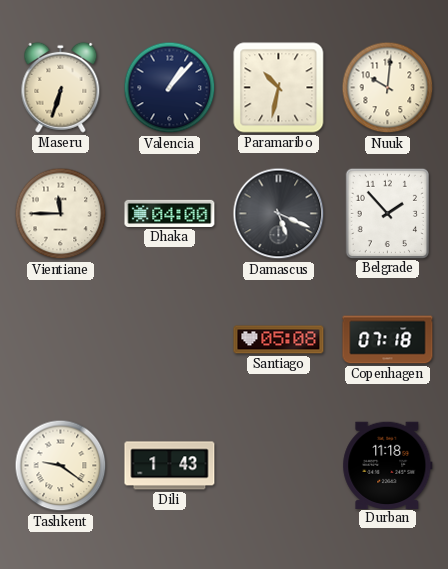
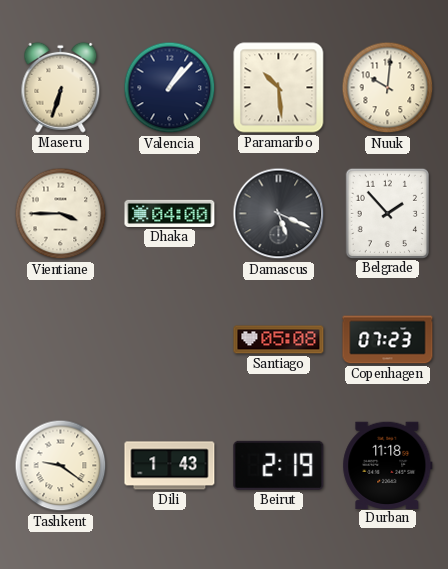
Paramaribo: 10:32 -> 10:29 (279, 88)
Vientiane: 11:45 -> 3:45 (61, 214)
Copenhagen: 07:18 -> 07:23 (388, 340)
Beirut: none -> 2:19 (279, 465)
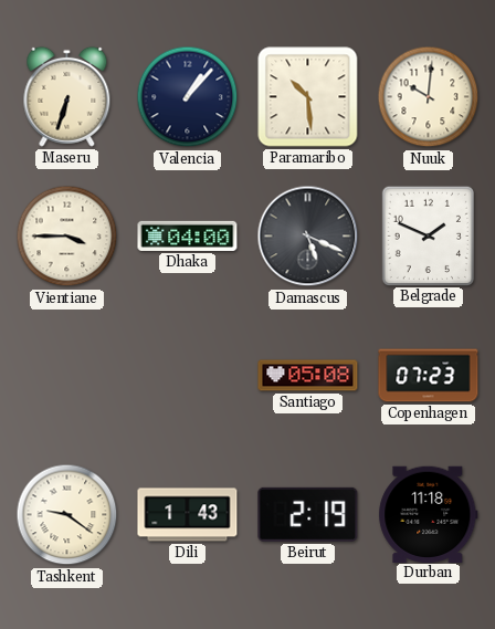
Belgrade: 1:53 -> 1:49 (428, 235)
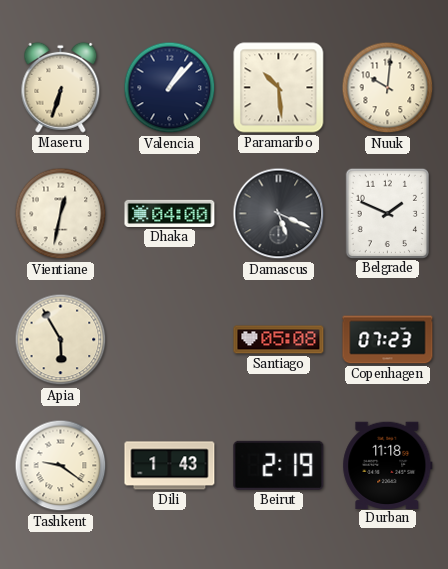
Vientiane: 3:45 -> 12:32 (61, 214)
Apia: none -> 5:55 (61, 340)
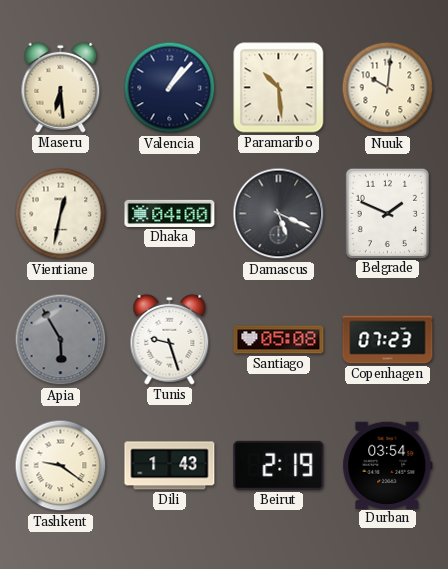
Maseru: 6:33 -> 6:29 (61, 87)
Apia dial: cream -> grey (61, 340)
Tunis: none -> 9:27 (170, 339)
Durban: 11:18 -> 03:54 (388, 465)
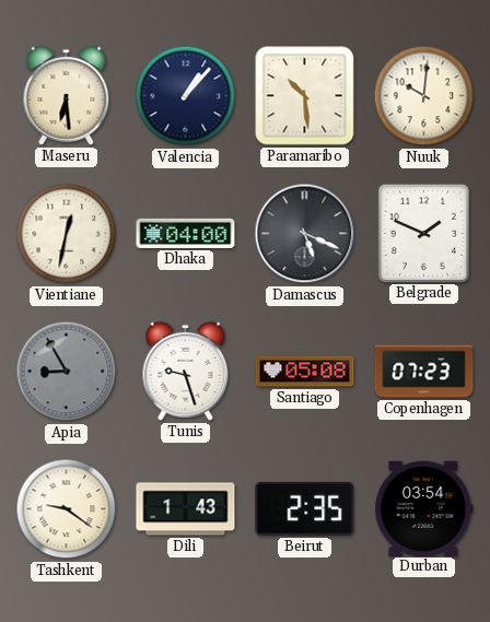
Apia: 5:55 -> 8:55 (67, 372)
Beirut: 2:19 -> 2:35 (305, 508)
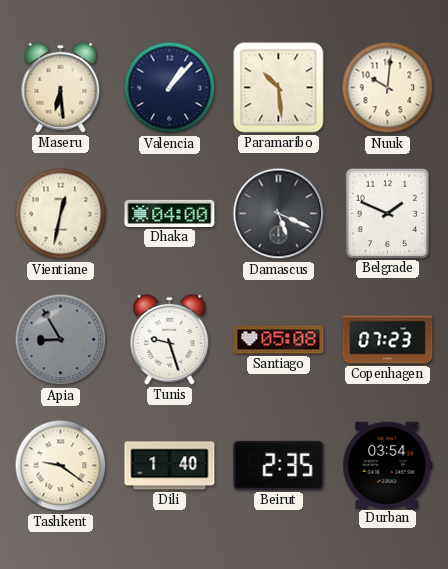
Dili: 1:43 -> 1:40 (170, 466)
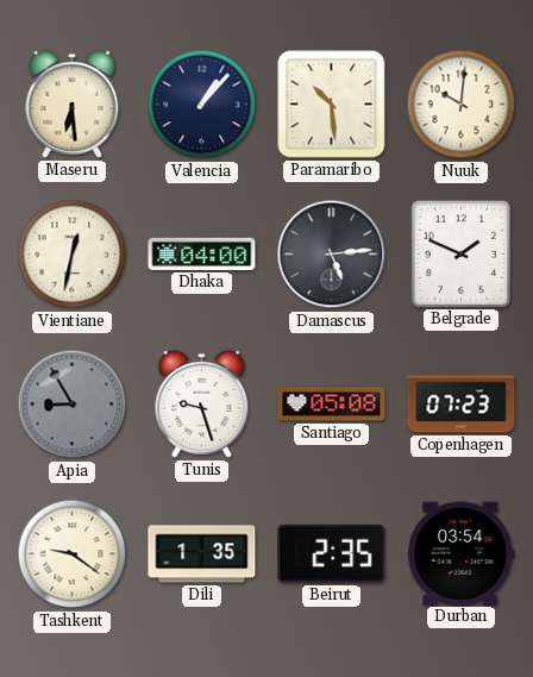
Damascus: 5:19 -> 5:14 (332, 255)
Dili: 1:40 -> 1:35 (202, 554)
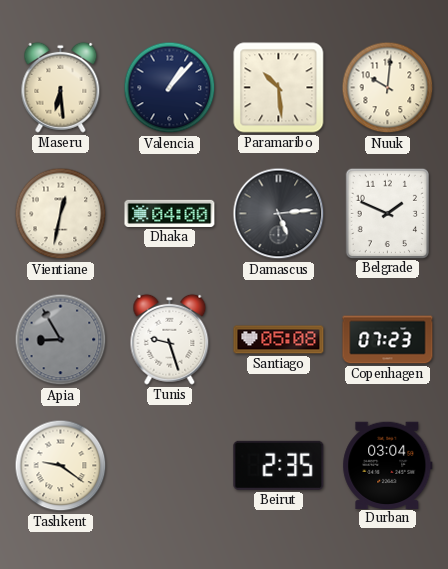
Dili: 1:35 -> none (202, 554)
Durban: 03:54 -> 03:04 (388, 465)
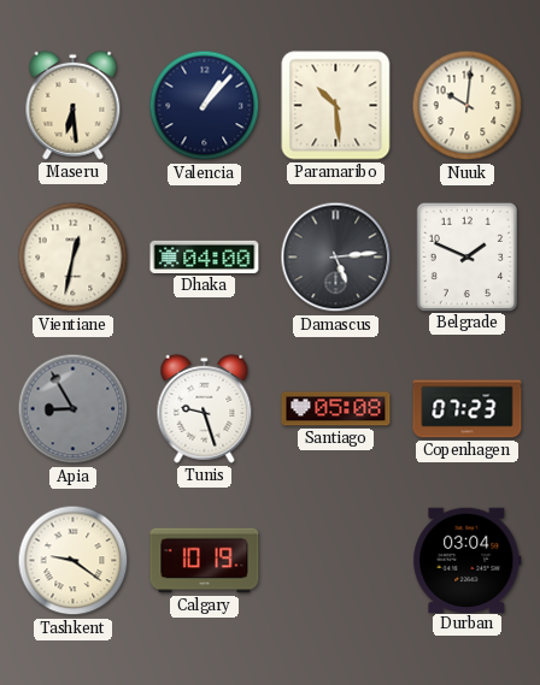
Calgary: none -> 10:19 (205, 561)
Beirut: 2:35 -> none (279, 465)
